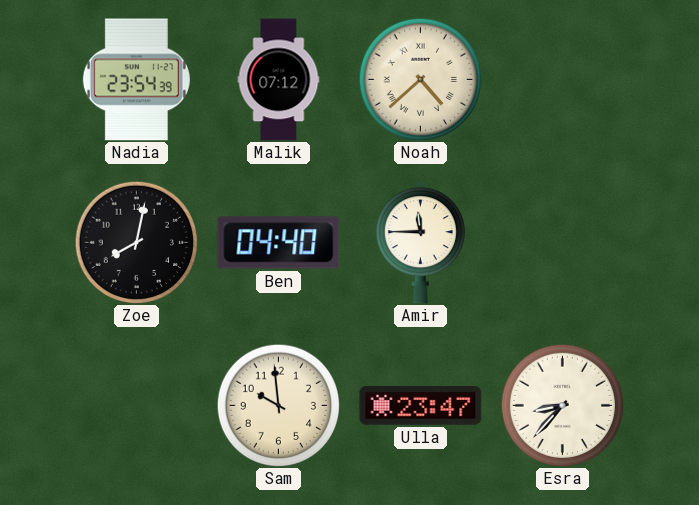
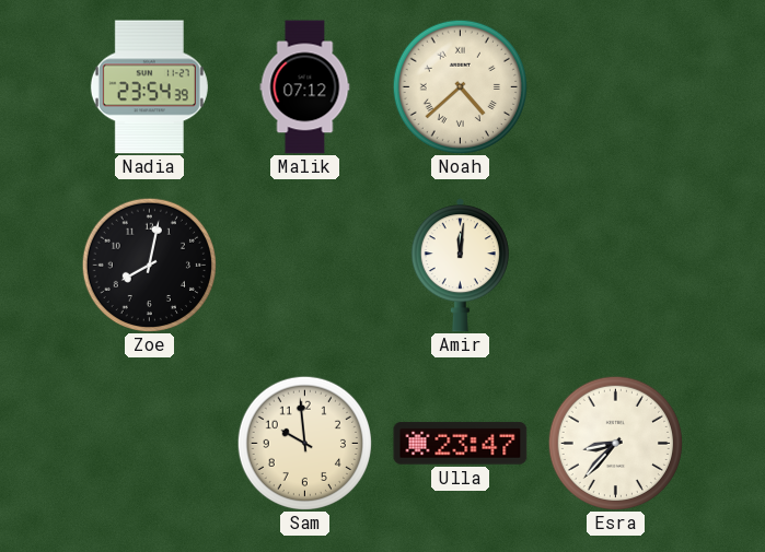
Ben: 04:40 -> none (279, 243)
Amir: 11:45 -> 12:01 (460, 266)
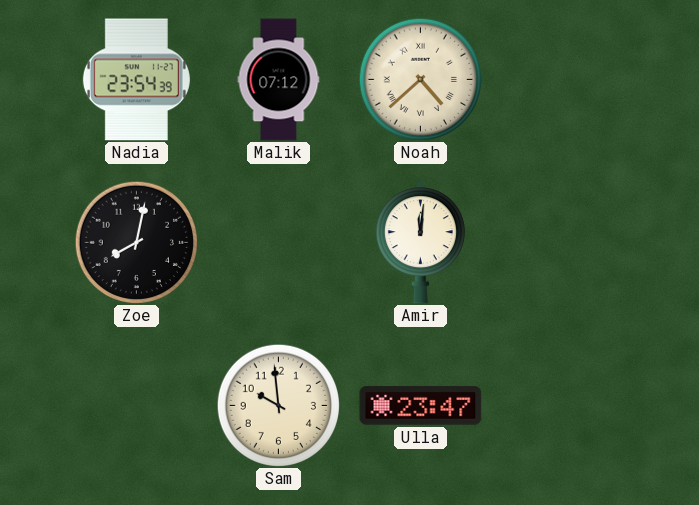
Esra: 8:37 -> none (615, 443)
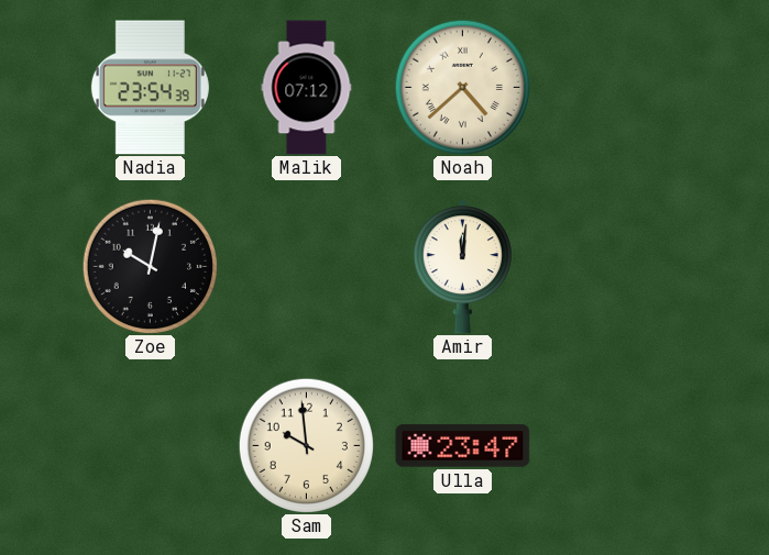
Zoe: 8:02 -> 10:02 (150, 266)
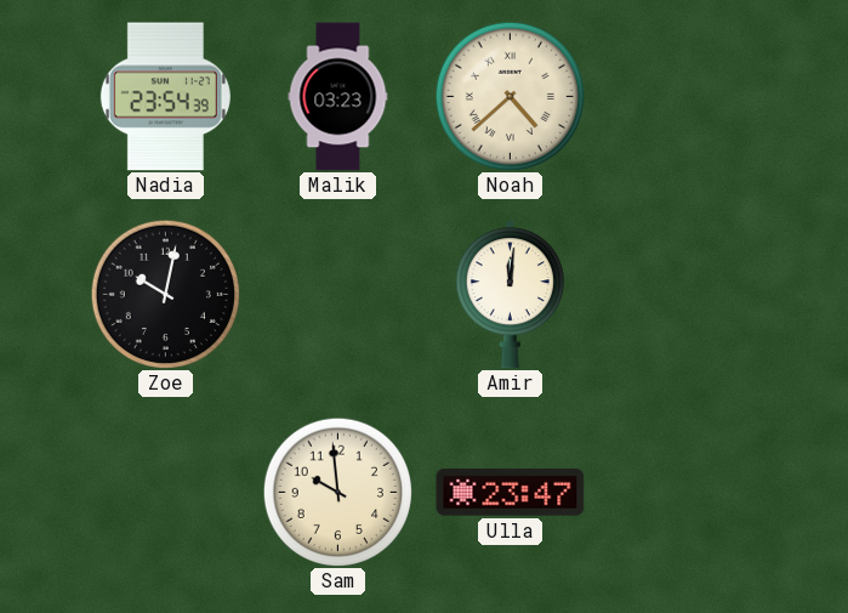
Malik: 07:12 -> 03:23 (338, 97)
